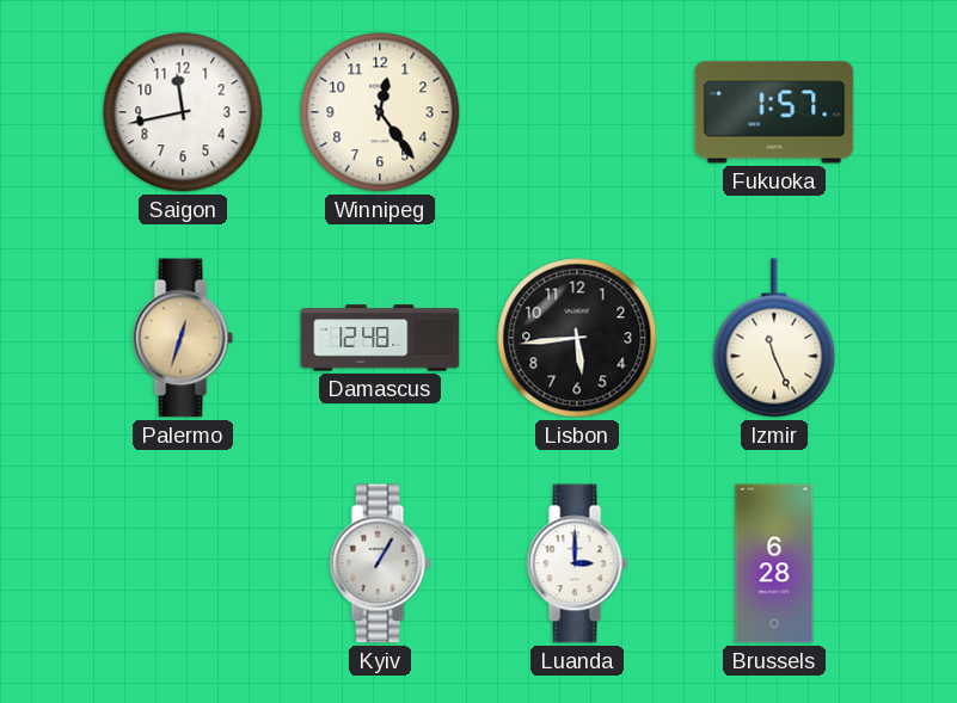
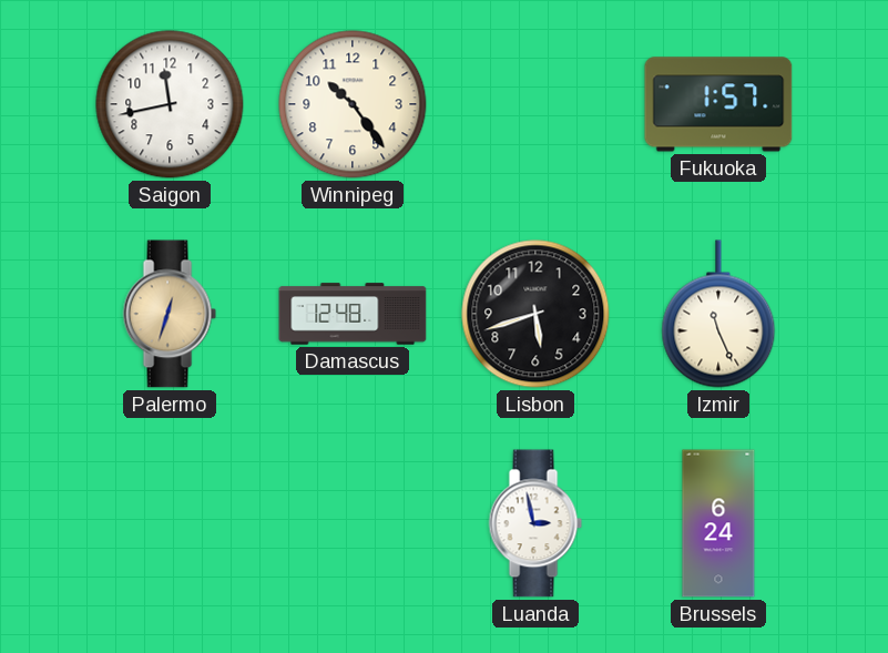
Winnipeg: 12:24 -> 10:24 (353, 104)
Lisbon: 5:44 -> 5:42 (535, 314)
Kyiv: 1:05 -> none (380, 563)
Luanda: 3:00 -> 2:58 (535, 523)
Brussels: 6:28 -> 6:24 (718, 523)
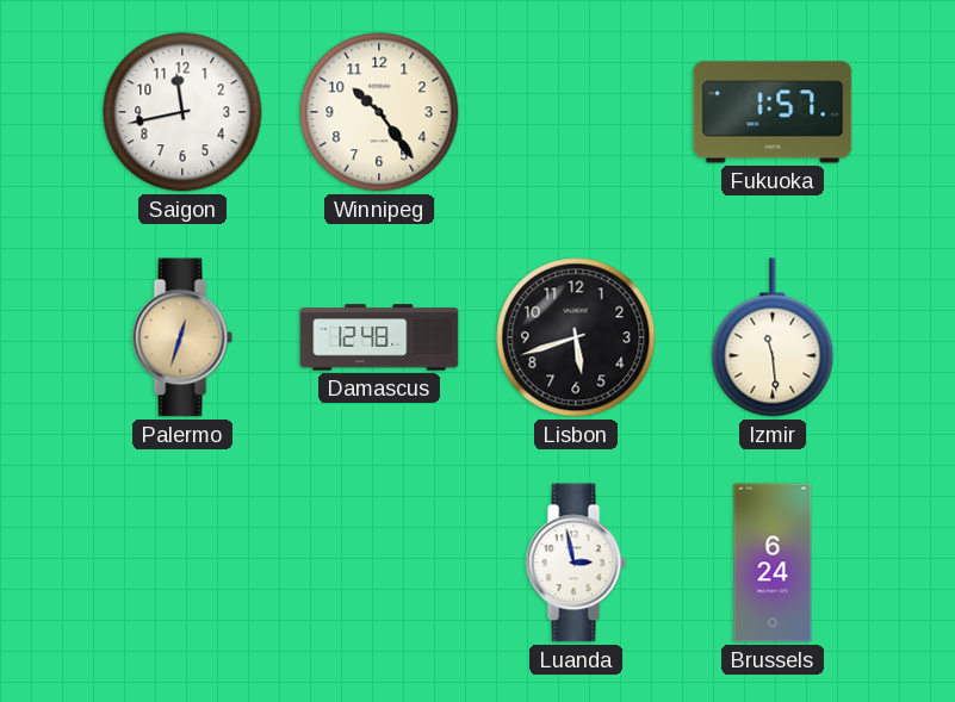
Izmir: 11:26 -> 11:29 (773, 337)
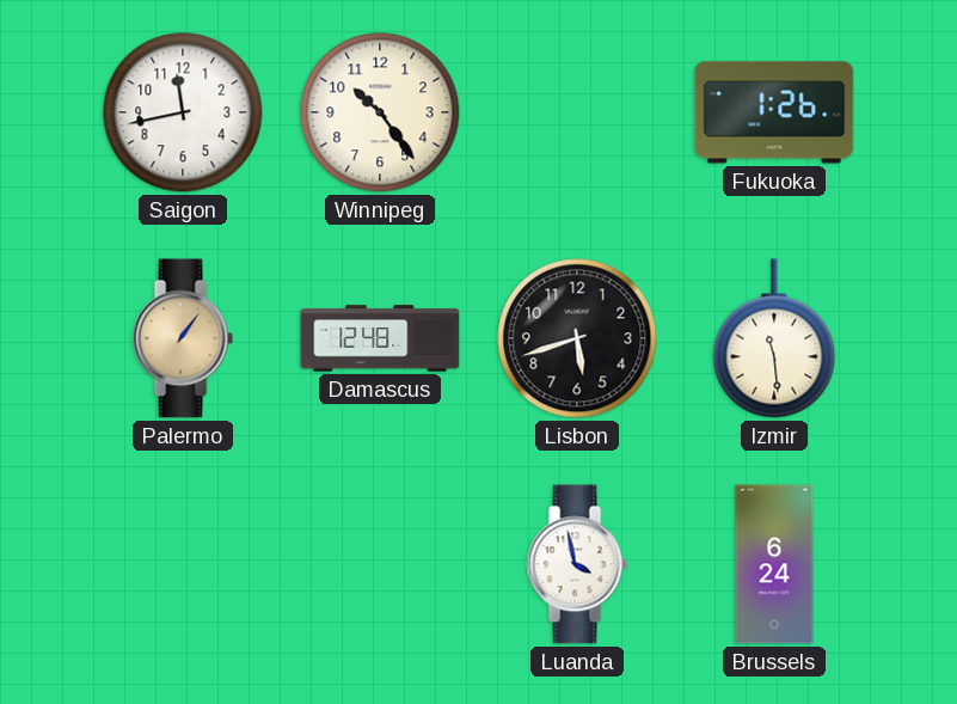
Fukuoka: 1:57 -> 1:26 (774, 112)
Palermo: 12:33 -> 1:06 (183, 338)
Luanda: 2:58 -> 3:58 (577, 564)
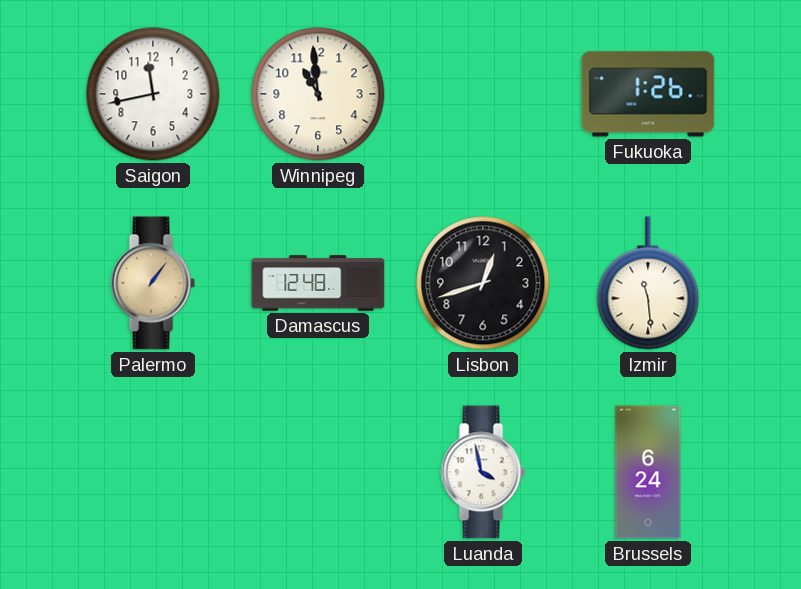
Winnipeg: 10:24 -> 10:59 (318, 94)
Lisbon: 5:42 -> 12:42 (483, 283)
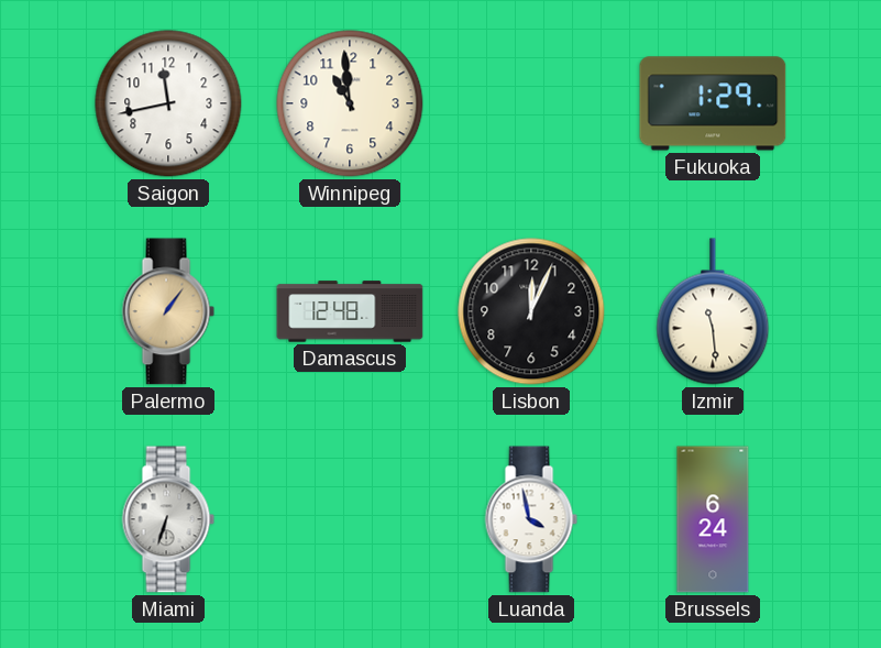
Fukuoka: 1:26 -> 1:29 (713, 103)
Lisbon: 12:42 -> 12:04 (531, 311)
Miami: none -> 6:33 (168, 519)
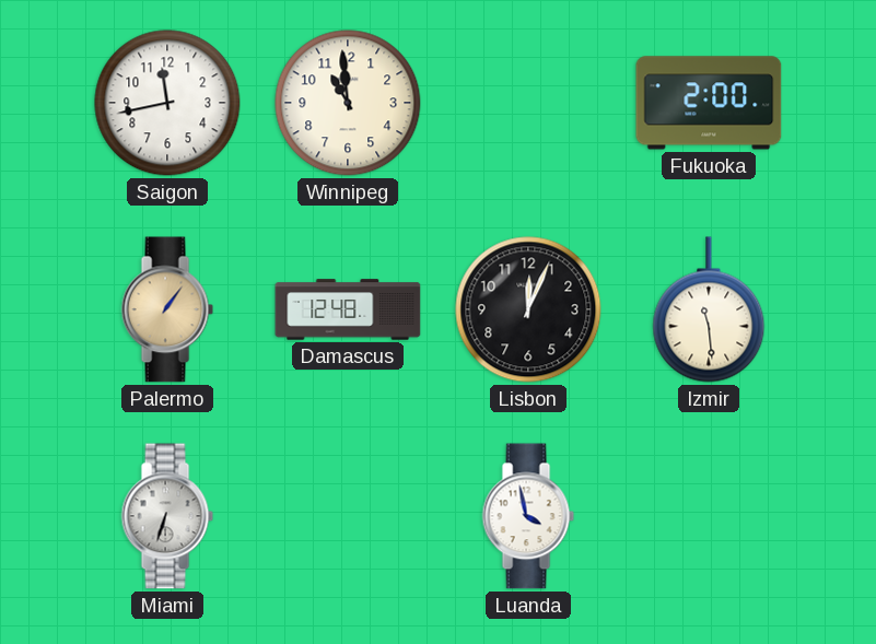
Fukuoka: 1:29 -> 2:00 (709, 103)
Brussels: 6:24 -> none (713, 519)
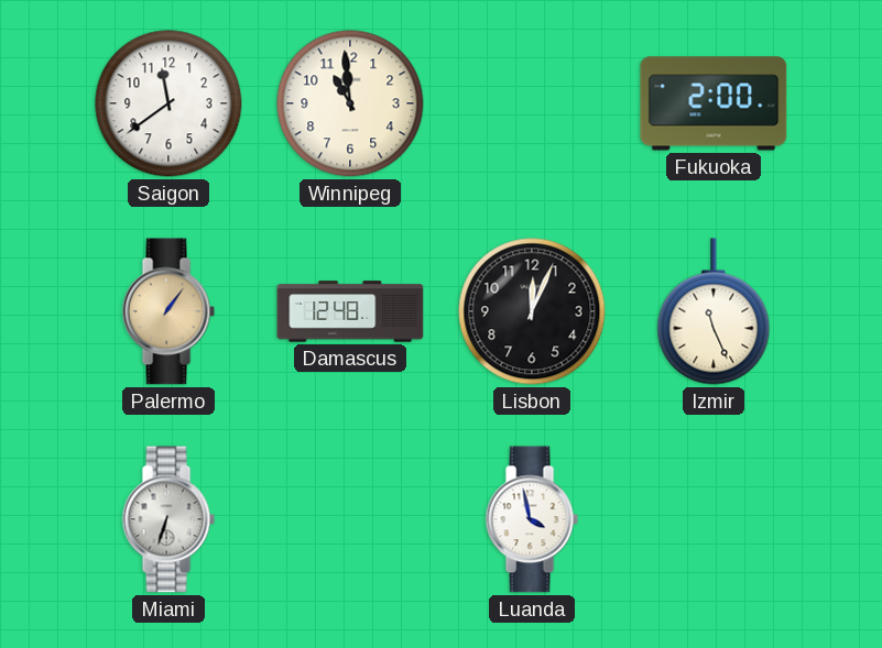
Saigon: 11:43 -> 11:39 (168, 103)
Izmir: 11:29 -> 11:26 (714, 311)
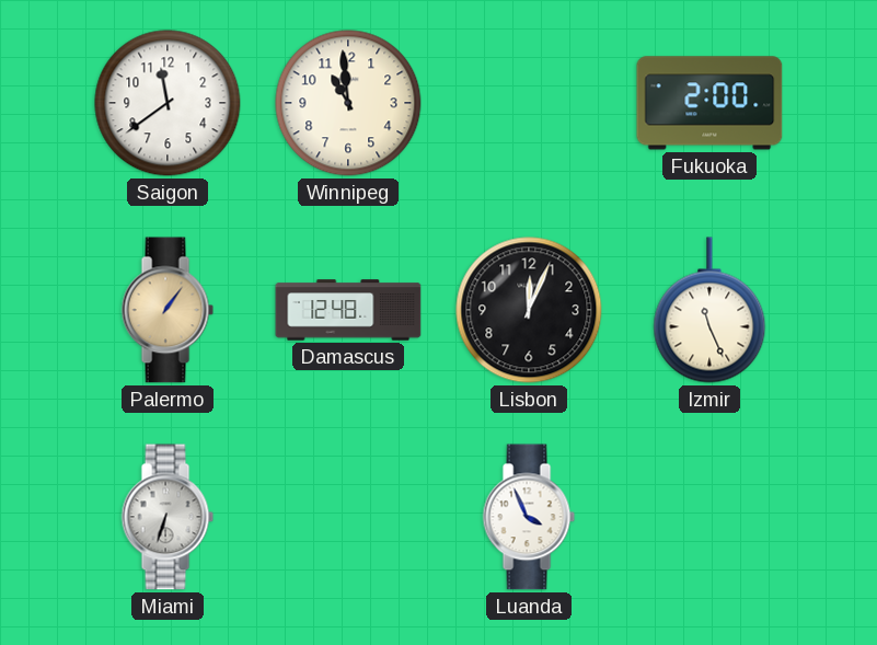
Luanda: 3:58 -> 3:56 (529, 517)
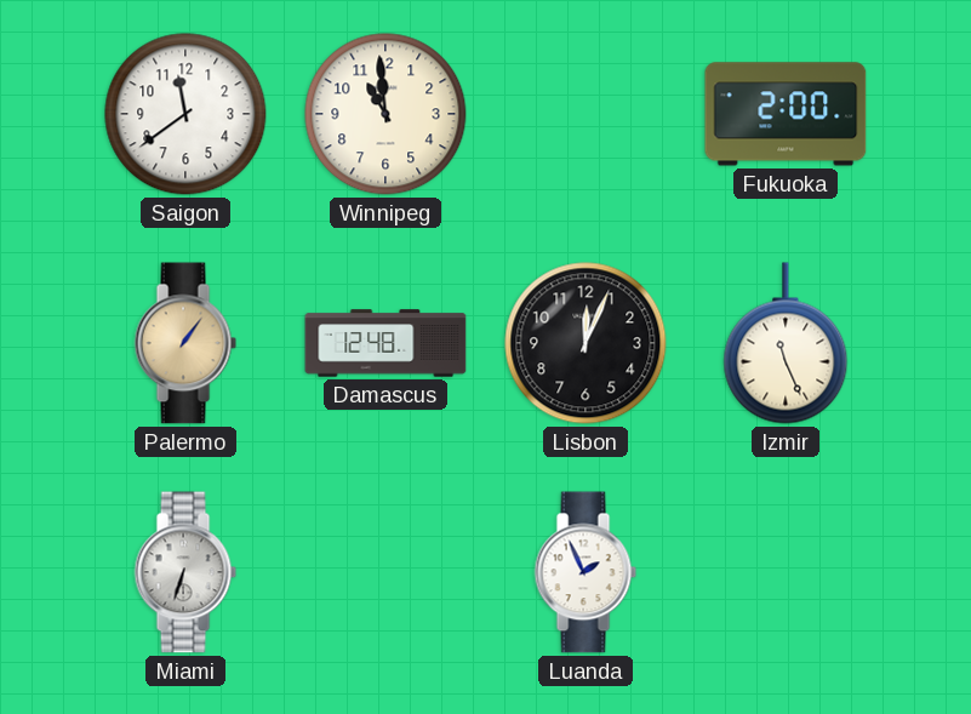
Luanda: 3:56 -> 1:56 (586, 572)
